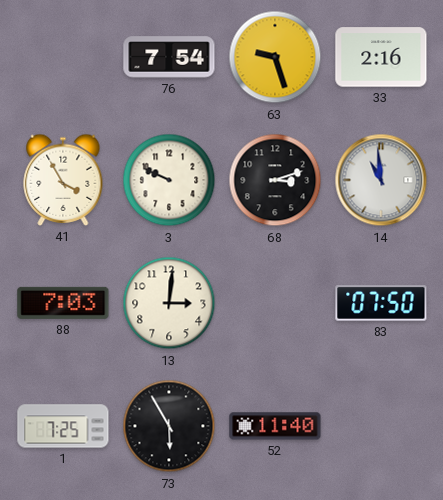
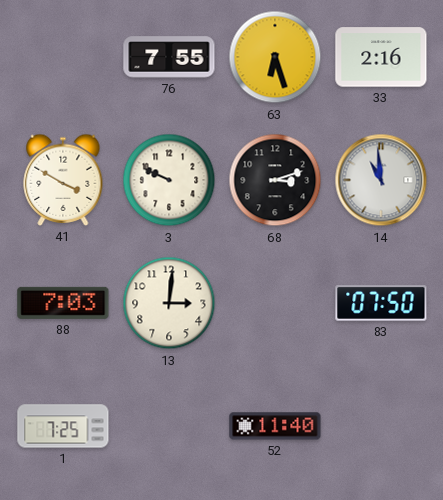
76: 7:54 -> 7:55 (169, 57)
63: 9:27 -> 6:27 (275, 57)
41: 3:55 -> 3:50 (63, 180)
73: 5:55 -> none (169, 426)
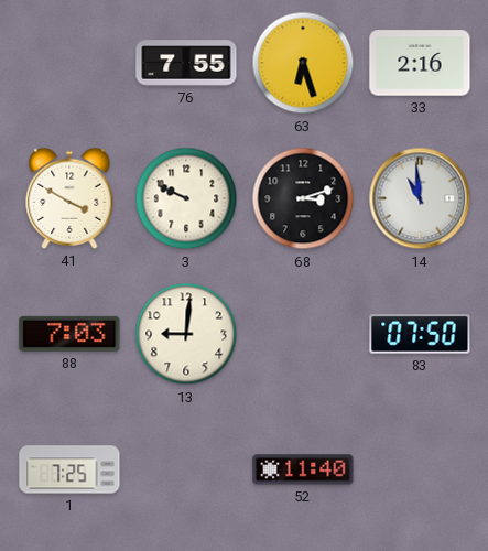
13: 3:01 -> 9:01 (186, 334)
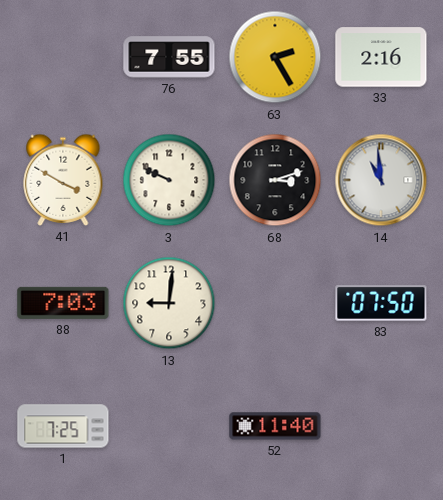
63: 6:27 -> 2:25 (275, 57)
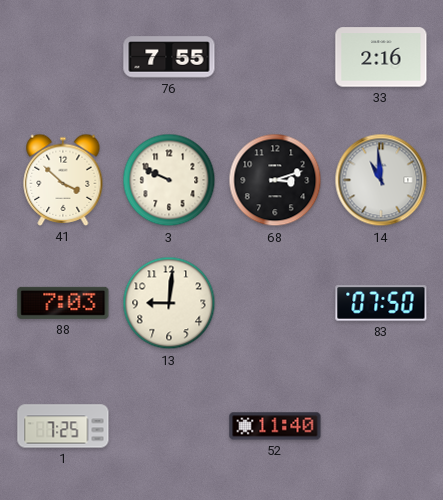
63: 2:25 -> none (275, 57)
41: 3:50 -> 3:52 (63, 180)
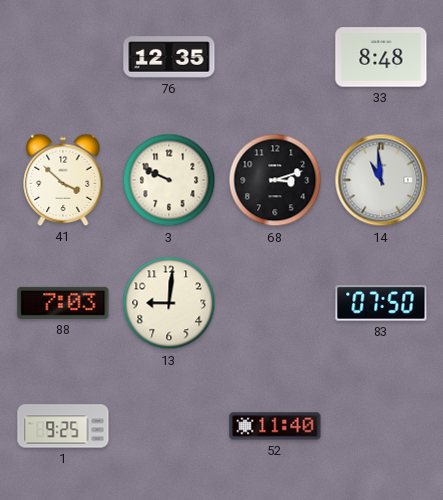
76: 7:55 -> 12:35 (169, 57)
33: 2:16 -> 8:48 (381, 57)
1: 7:25 -> 9:25 (63, 426)
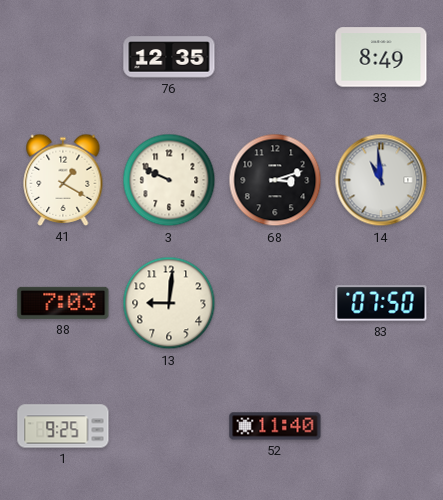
33: 8:48 -> 8:49 (381, 57)
41: 3:52 -> 1:20 (63, 180)
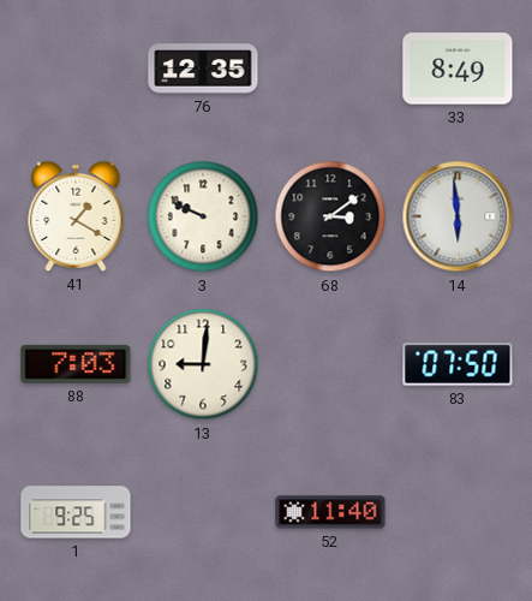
68: 3:12 -> 3:09 (330, 216)
14: 10:59 -> 5:59 (458, 216)
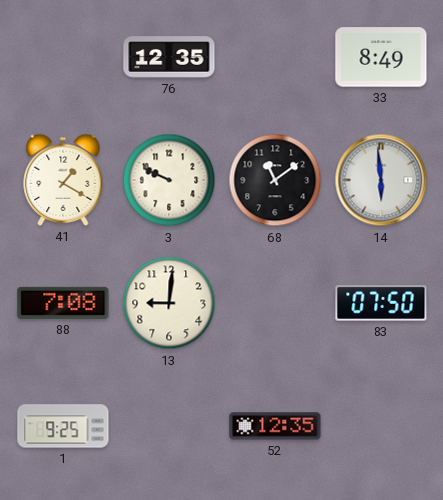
68: 3:09 -> 11:09 (275, 180)
88: 7:03 -> 7:08 (63, 303)
52: 11:40 -> 12:35 (275, 426)
